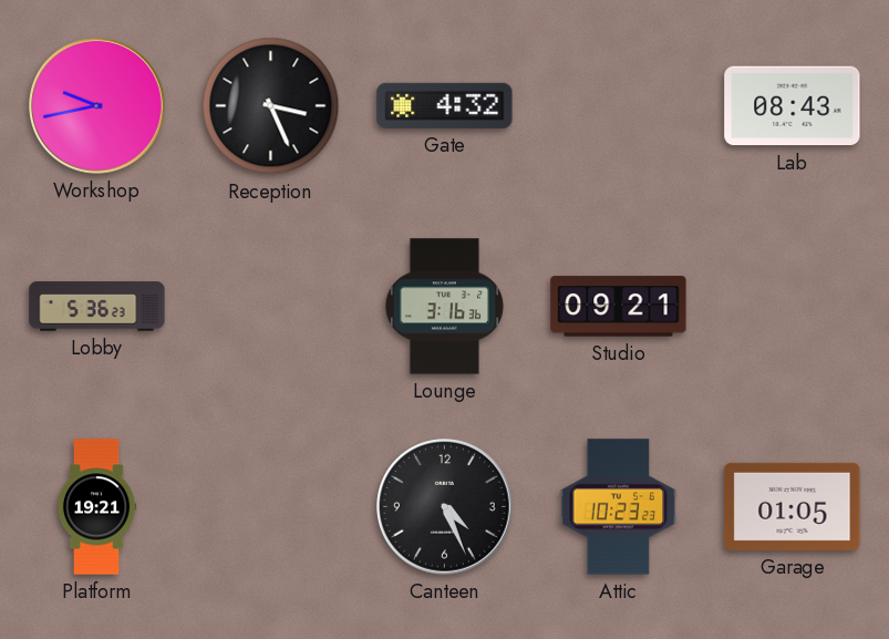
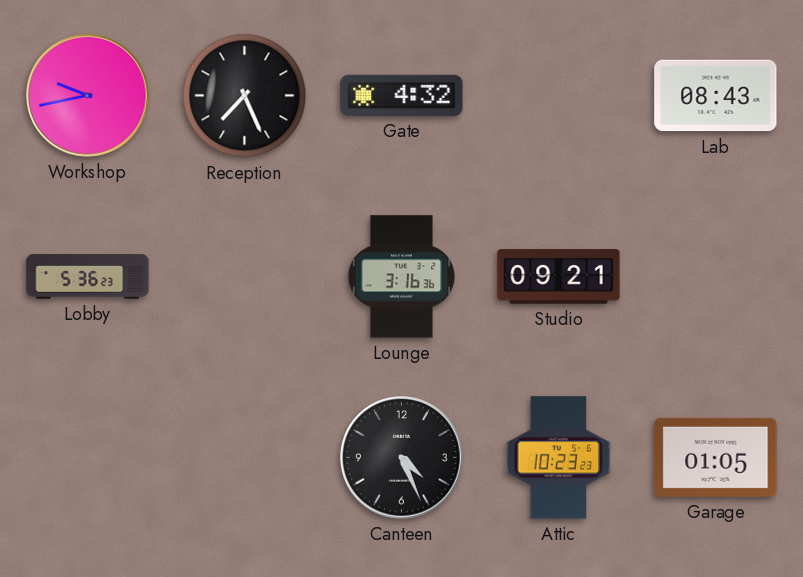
Reception: 3:26 -> 7:26 (245, 96)
Platform: 19:21 -> none (96, 507)
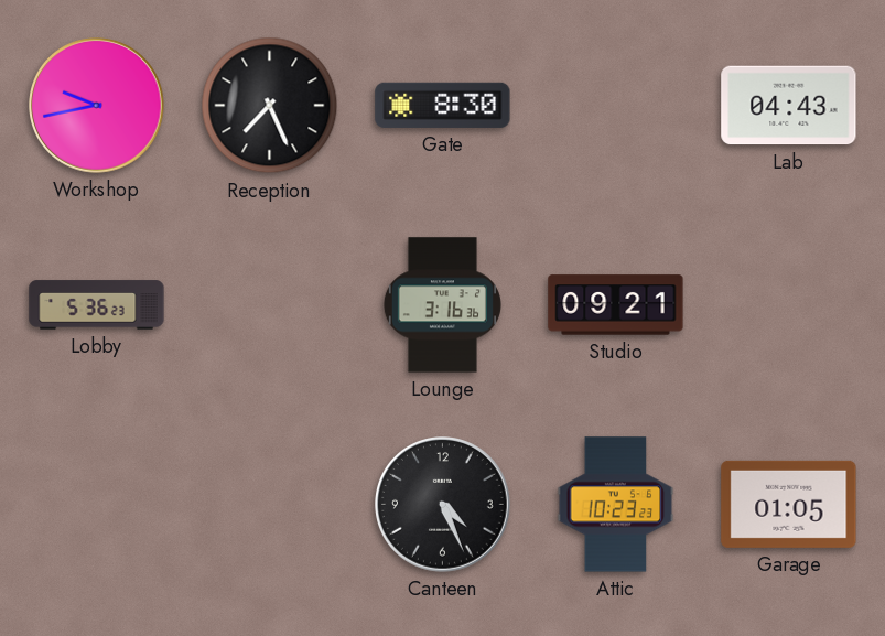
Gate: 4:32 -> 8:30 (443, 105)
Lab: 08:43 -> 04:43 (789, 106)
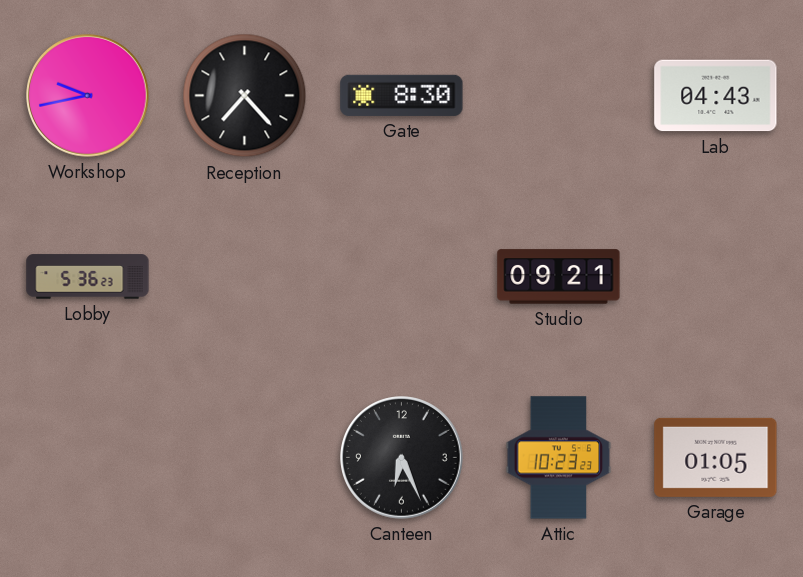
Reception: 7:26 -> 7:23 (245, 96)
Lounge: 3:16 -> none (442, 305)
Canteen: 4:26 -> 6:26 (402, 458)
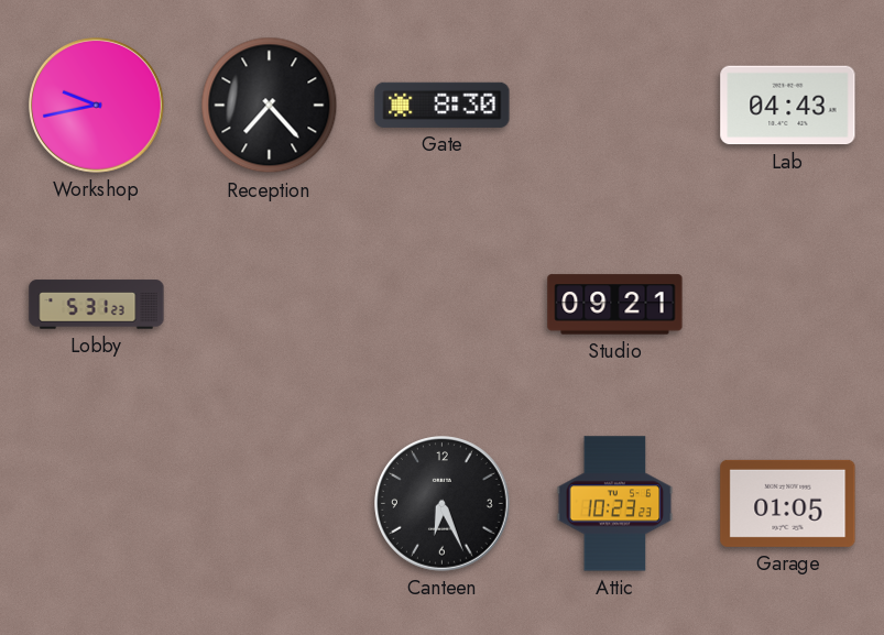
Lobby: 5:36 -> 5:31 (97, 305)
